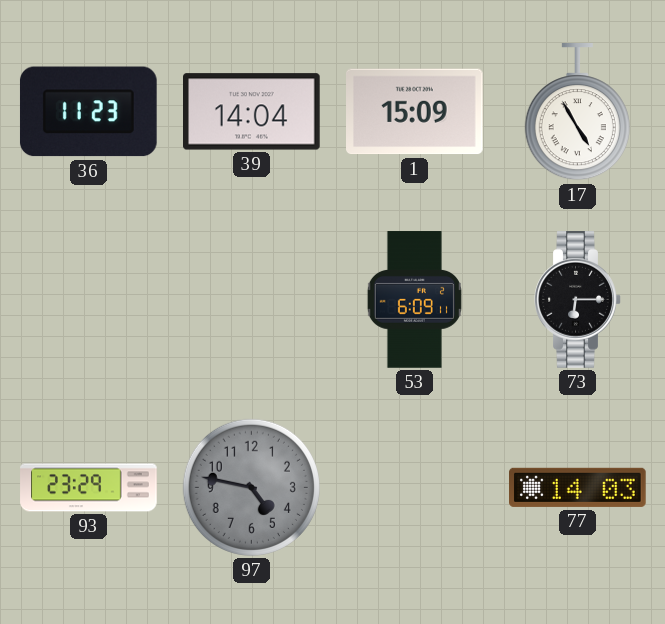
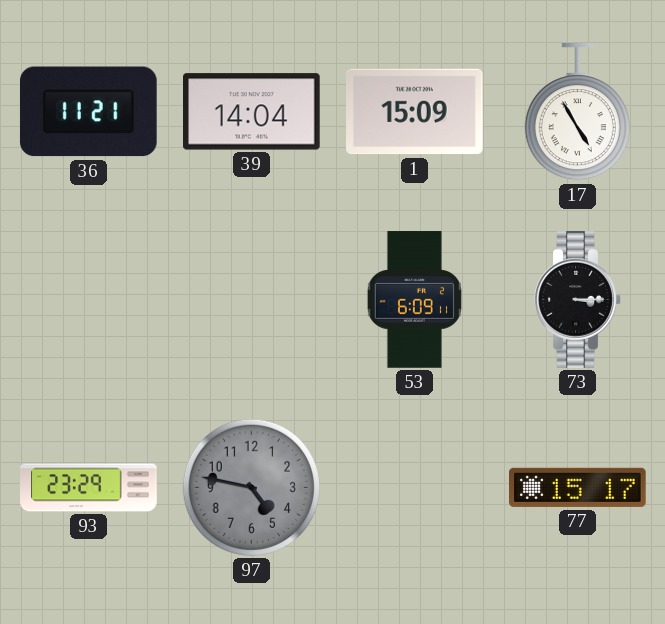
36: 11:23 -> 11:21 (88, 112)
73: 6:15 -> 3:15 (578, 300)
77: 14:03 -> 15:17 (578, 487)
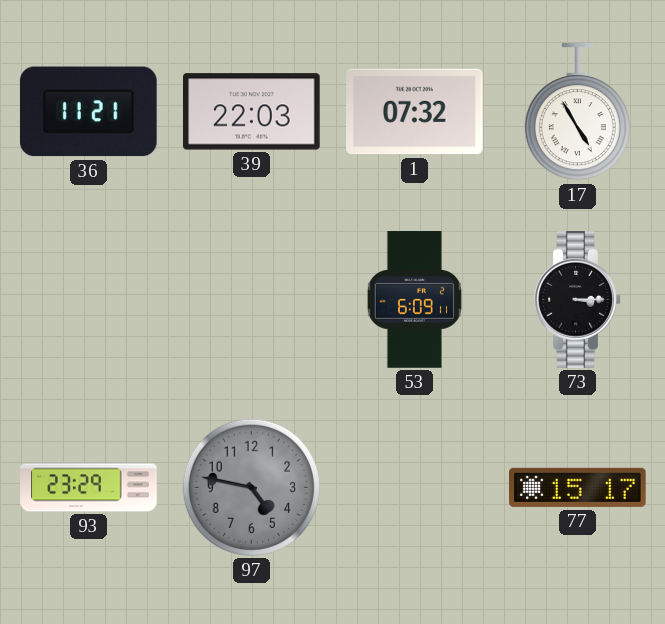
39: 14:04 -> 22:03 (252, 112)
1: 15:09 -> 07:32 (415, 112)
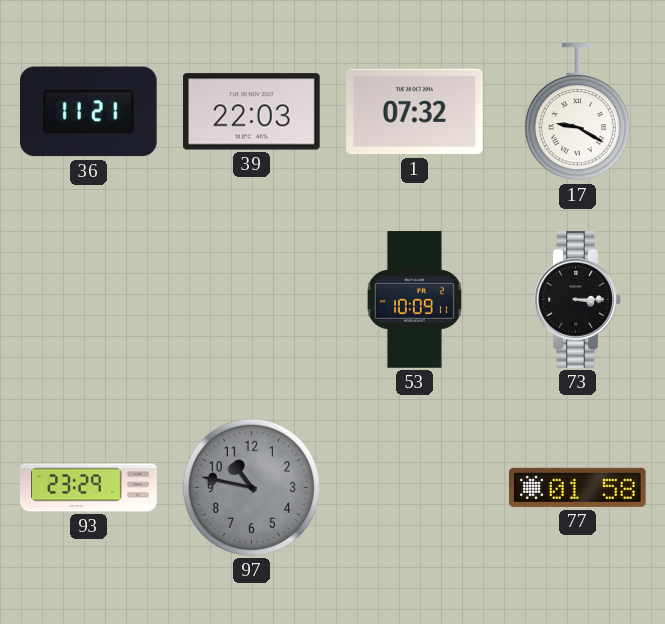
17: 4:55 -> 9:20 (577, 113)
53: 6:09 -> 10:09 (414, 300)
97: 4:47 -> 10:47 (251, 487)
77: 15:17 -> 01:58 (578, 487)
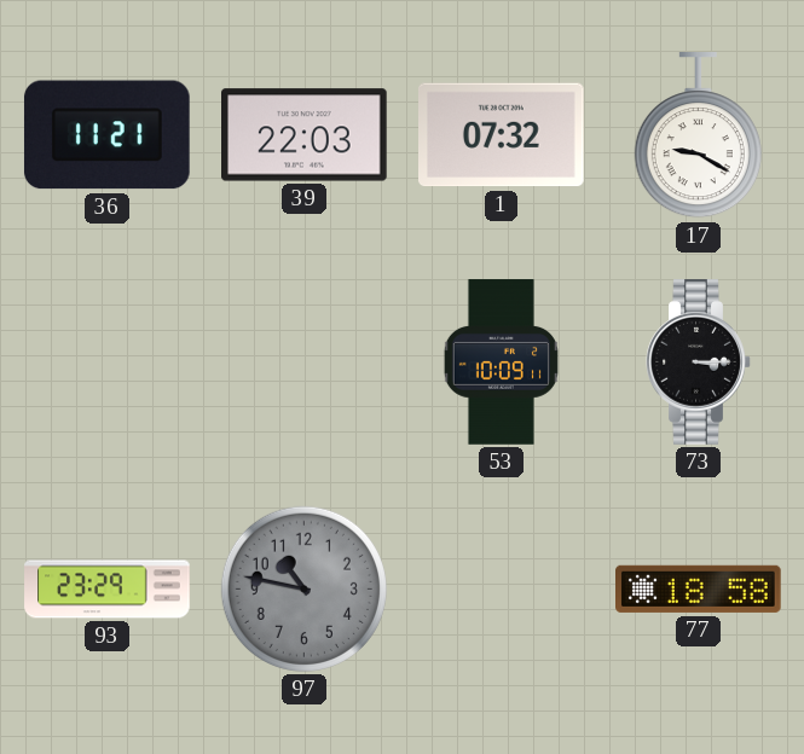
77: 01:58 -> 18:58 (699, 588)
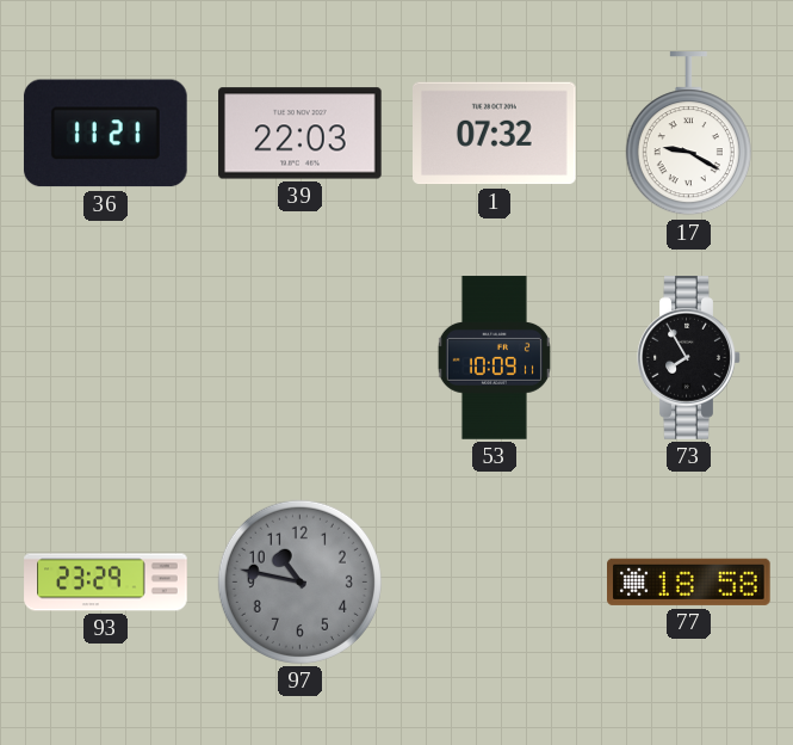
73: 3:15 -> 7:55 (689, 358)
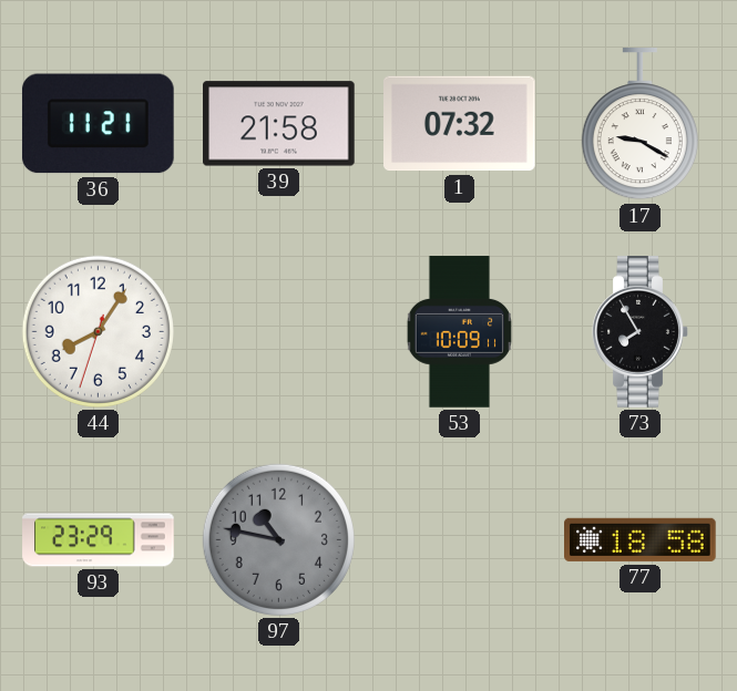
39: 22:03 -> 21:58 (279, 124)
44: none -> 8:05 (98, 331)
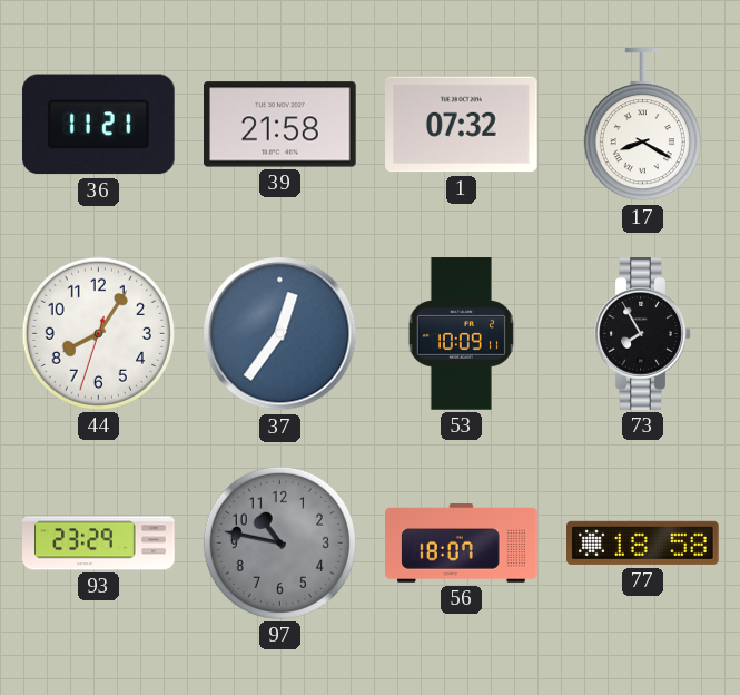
17: 9:20 -> 8:20 (642, 126)
37: none -> 12:36 (280, 334)
56: none -> 18:07 (462, 544)
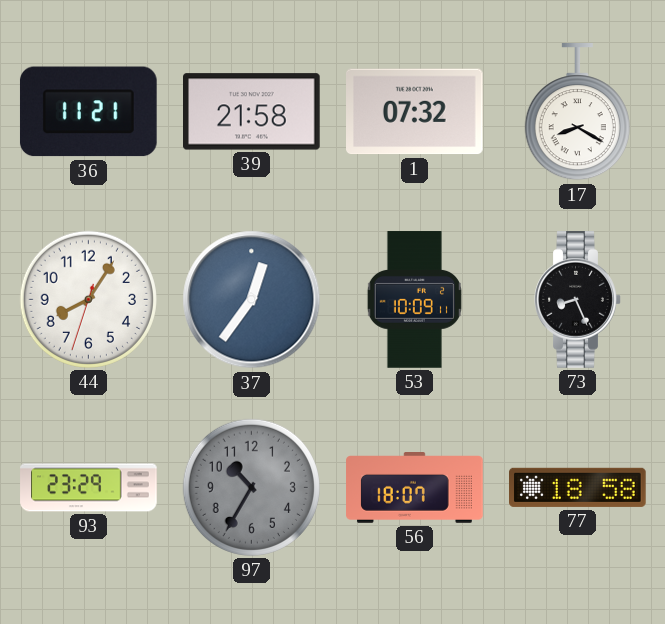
73: 7:55 -> 8:26 (578, 300)
97: 10:47 -> 10:35 (251, 487)
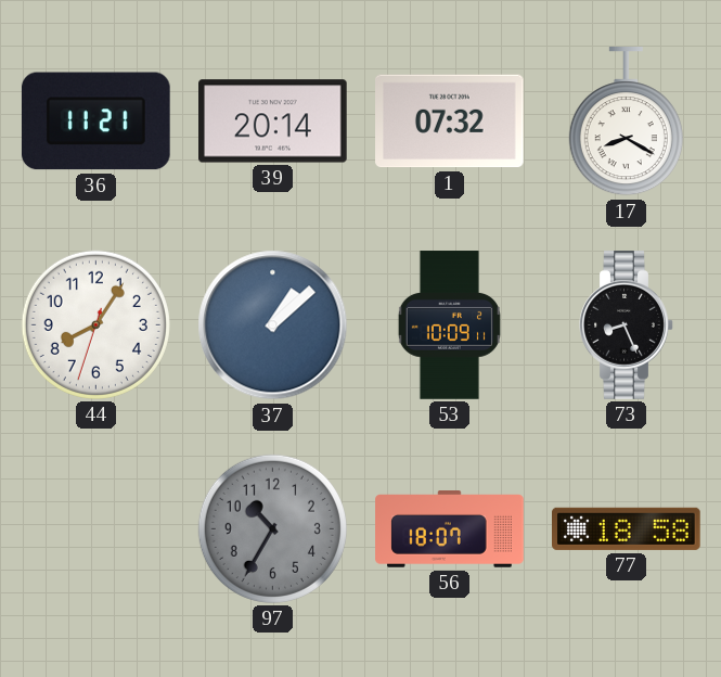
39: 21:58 -> 20:14 (273, 122)
37: 12:36 -> 1:08 (273, 325)
93: 23:29 -> none (89, 488)
